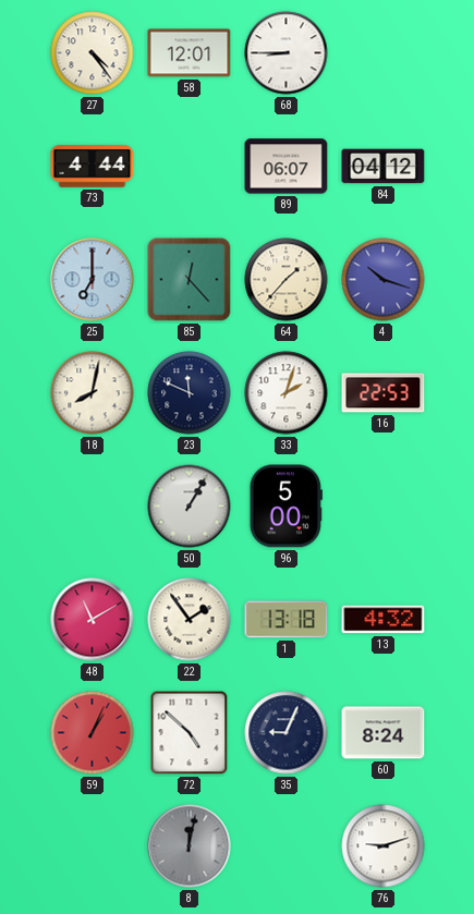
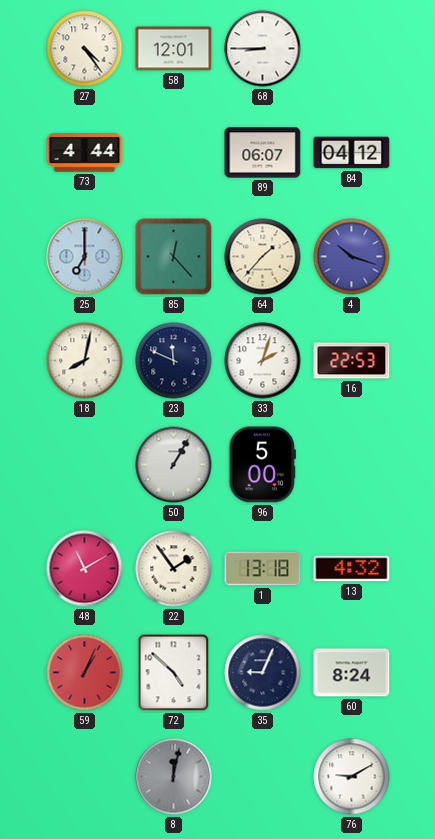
76: 9:12 -> 9:10 (352, 777)
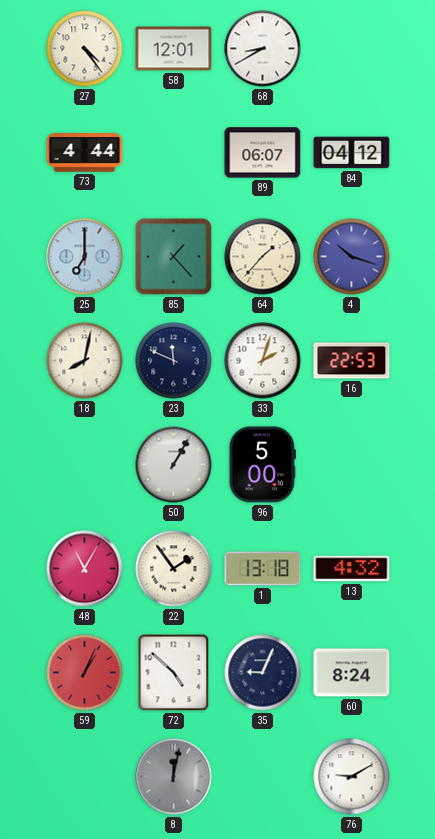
68: 8:45 -> 8:40 (263, 49)
85: 12:23 -> 1:23 (174, 257)
48: 11:10 -> 11:05 (85, 569)
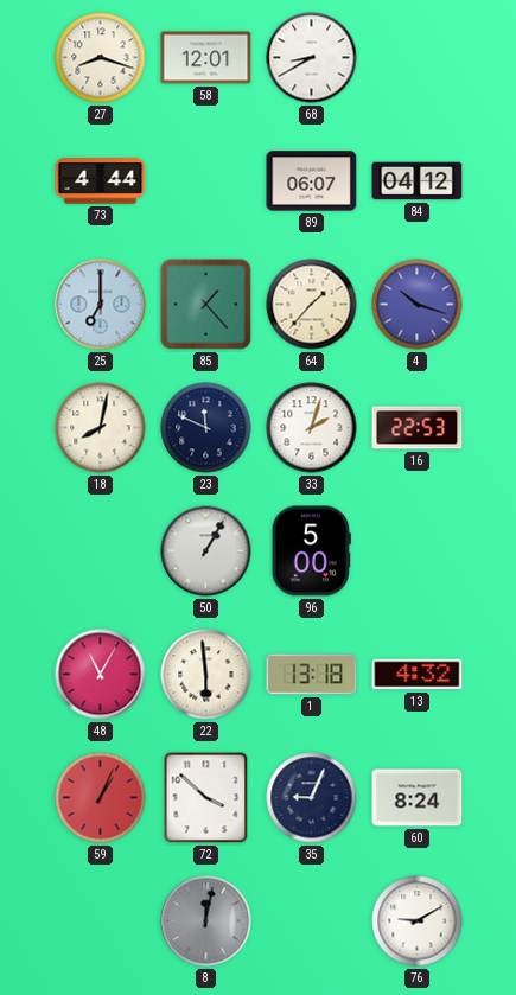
27: 4:24 -> 8:18 (101, 58)
22: 1:54 -> 5:59 (206, 675)
72: 4:52 -> 3:52 (206, 798)
